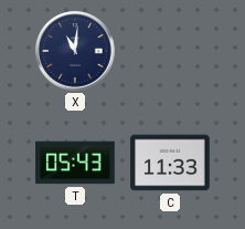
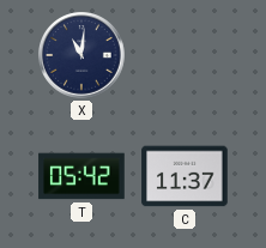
T: 05:43 -> 05:42 (81, 176)
C: 11:33 -> 11:37 (185, 176)
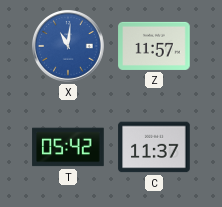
X dial: navy -> blue (68, 46)
Z: none -> 11:57 (154, 46)
